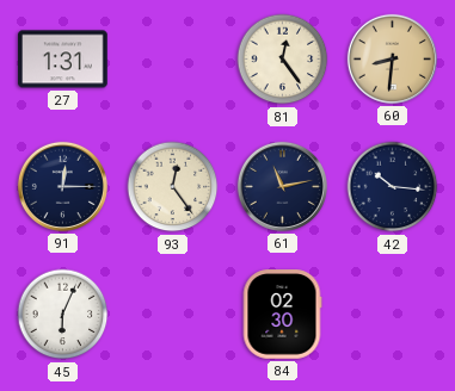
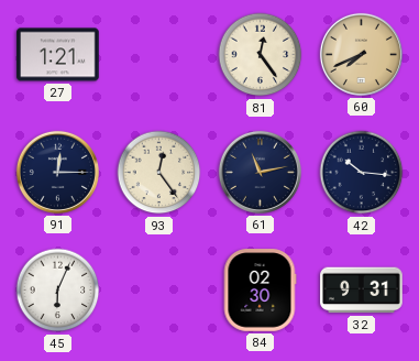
27: 1:31 -> 1:21 (58, 55)
60: 8:31 -> 7:41 (361, 54)
32: none -> 9:31 (362, 291)
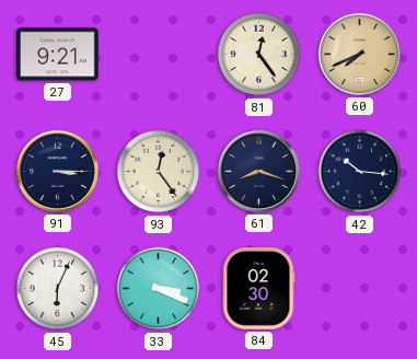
27: 1:21 -> 9:21 (58, 55)
91: 12:15 -> 3:15 (57, 171)
61: 11:13 -> 8:18 (258, 171)
33: none -> 3:19 (159, 289)
32: 9:31 -> none (362, 291)
